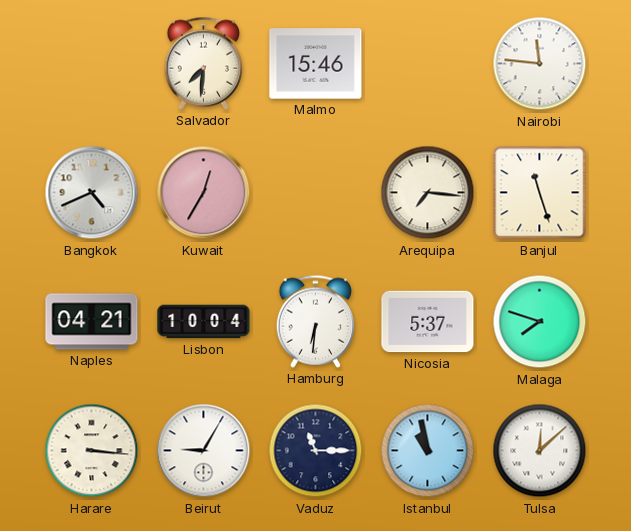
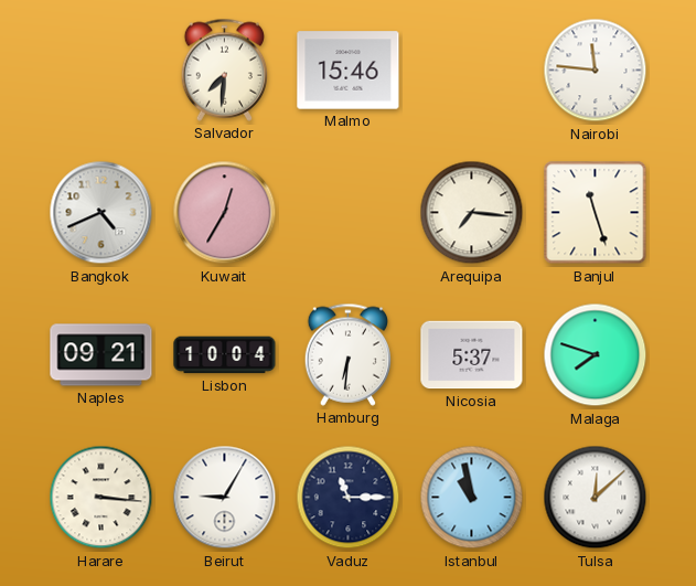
Naples: 04:21 -> 09:21 (101, 355)
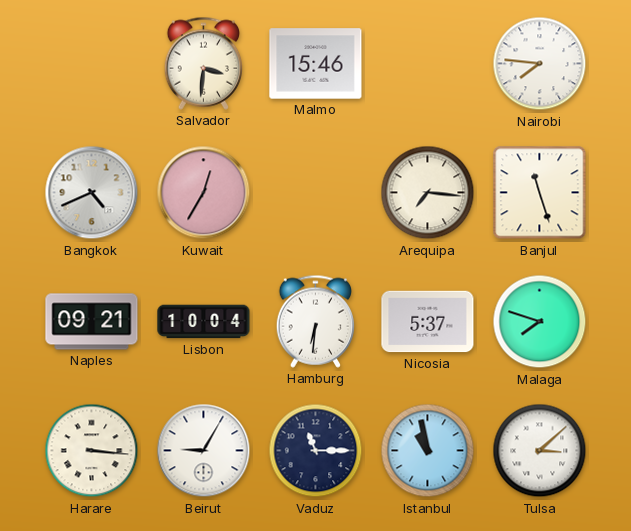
Salvador: 7:31 -> 3:31 (203, 63)
Nairobi: 11:46 -> 7:46 (540, 64)
Tulsa: 12:08 -> 3:08 (540, 451)
